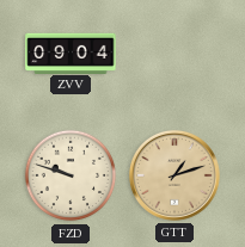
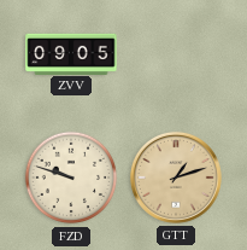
ZVV: 09:04 -> 09:05 (71, 53)
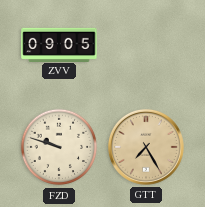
GTT: 1:12 -> 7:25 (146, 147)
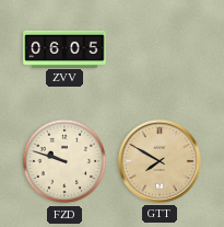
ZVV: 09:05 -> 06:05 (64, 48)
GTT: 7:25 -> 7:50 (160, 161)
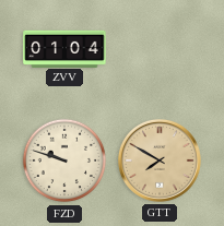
ZVV: 06:05 -> 01:04 (64, 48)
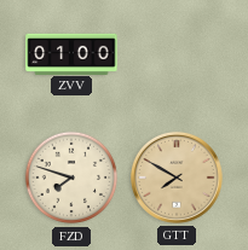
ZVV: 01:04 -> 01:00 (71, 53)
FZD: 9:48 -> 7:48 (71, 178)
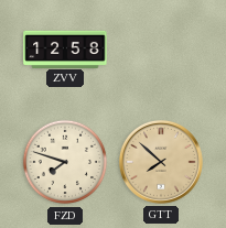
ZVV: 01:00 -> 12:58 (65, 48)
GTT: 7:50 -> 7:52 (161, 162)
